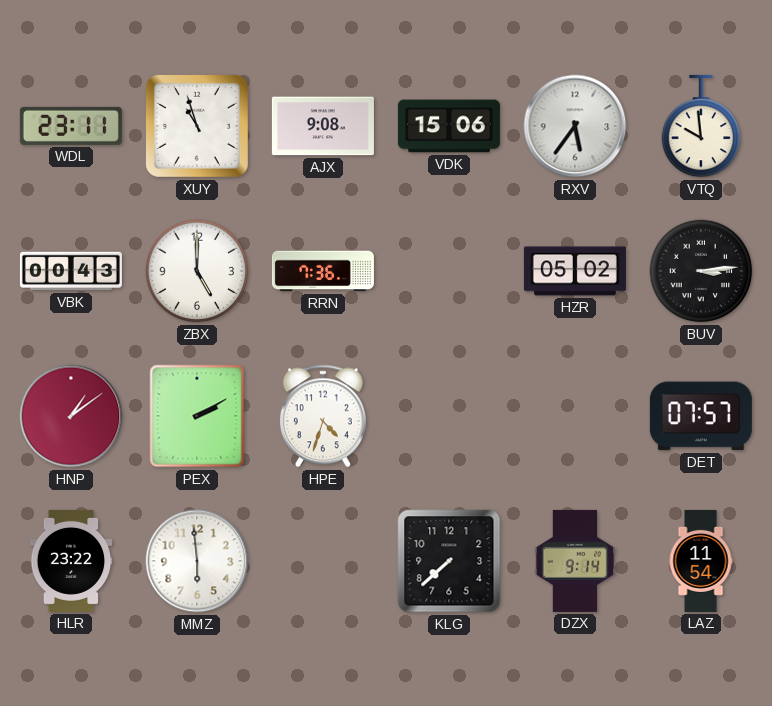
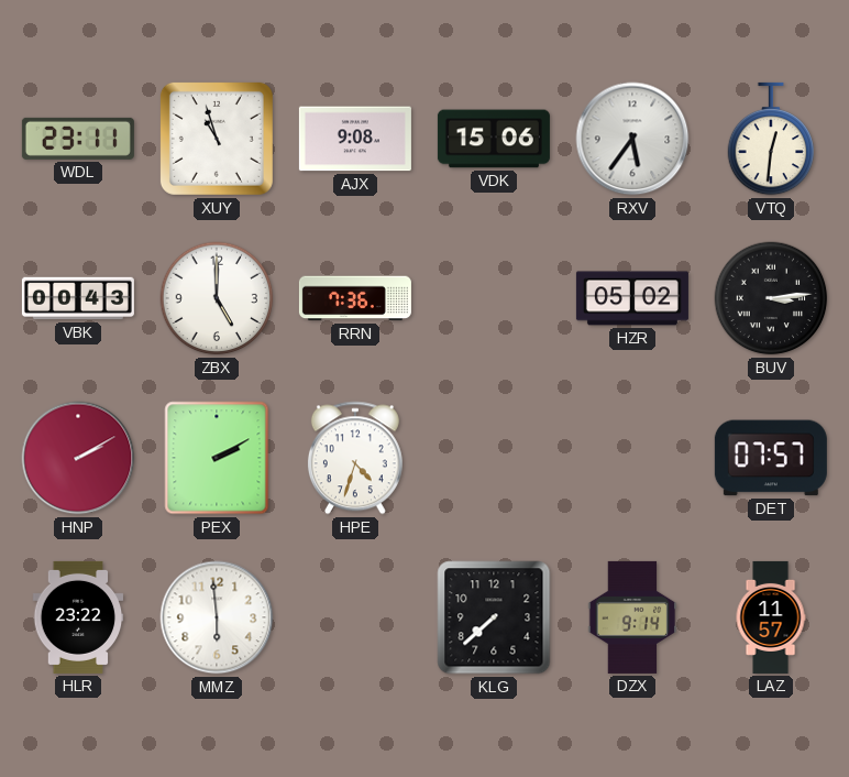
VTQ: 9:59 -> 12:31 (771, 139)
HNP: 1:09 -> 2:10 (78, 458)
LAZ: 11:54 -> 11:57 (771, 617)
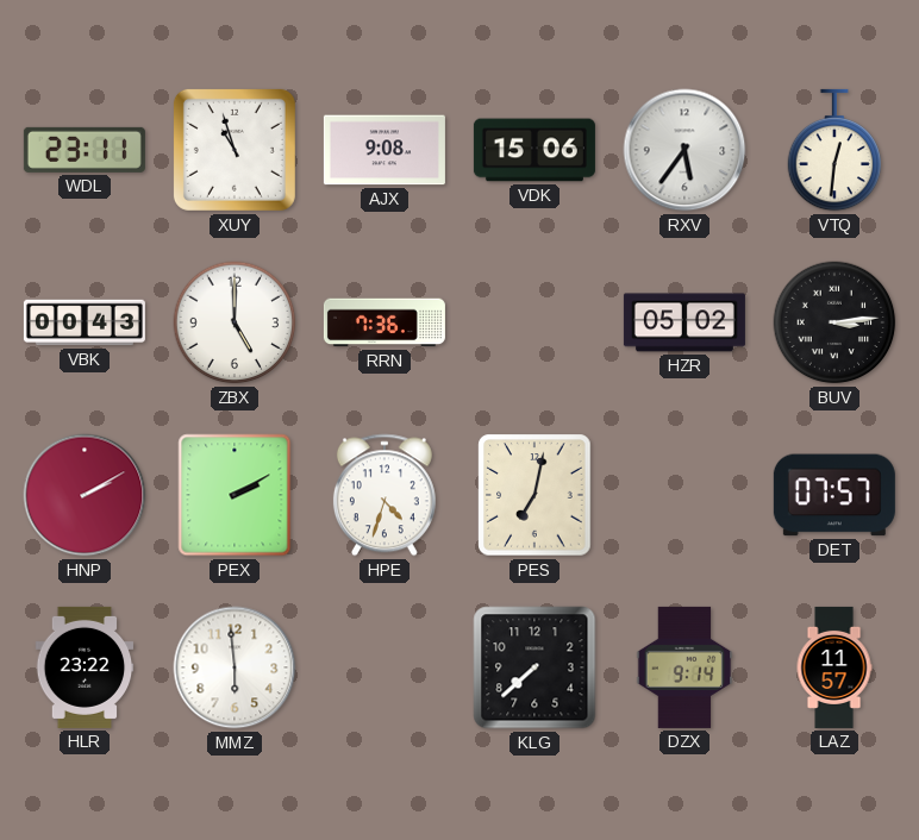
PES: none -> 7:02 (534, 495)
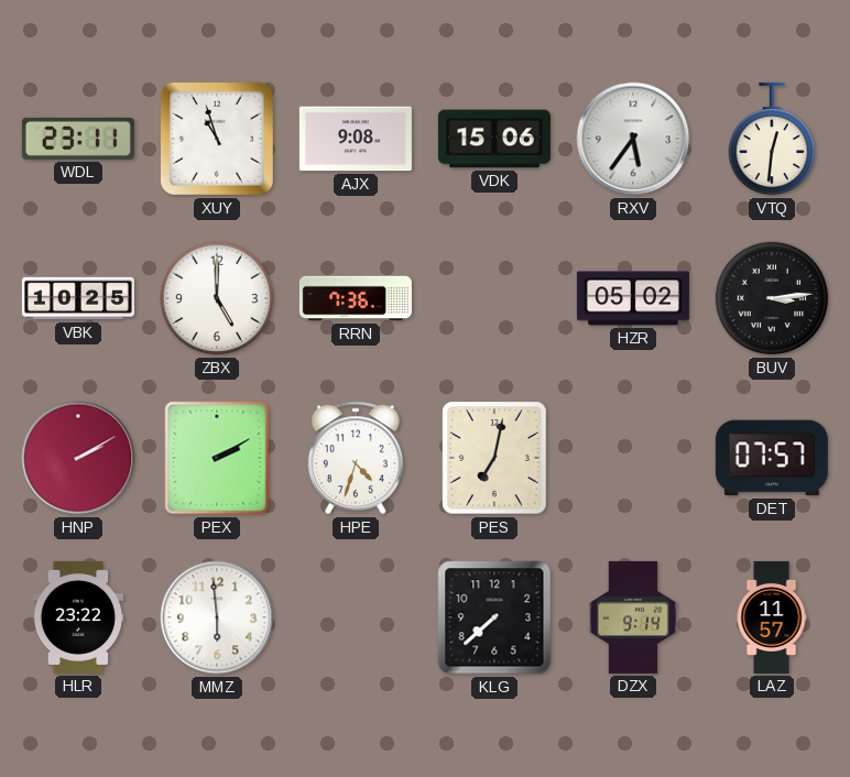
VBK: 00:43 -> 10:25 (78, 298)
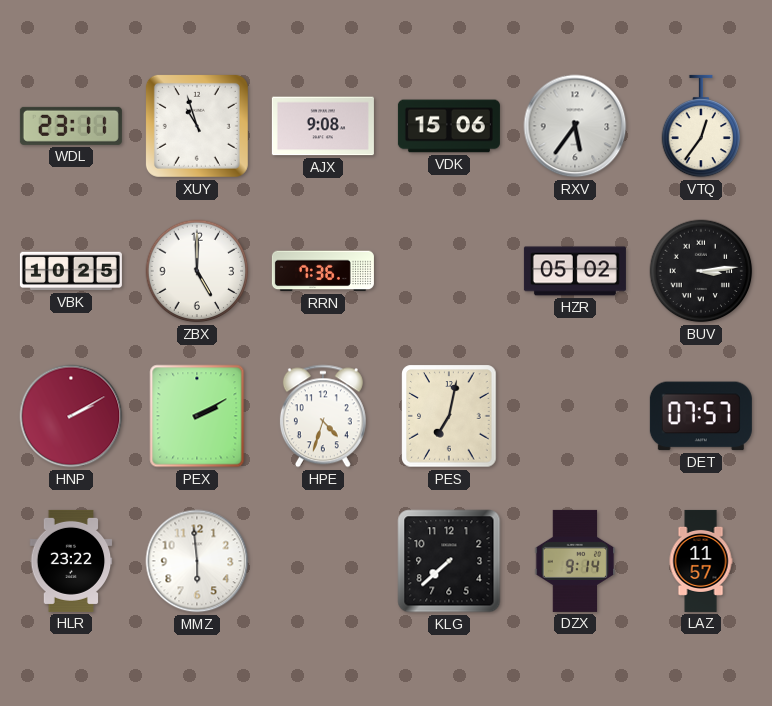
VTQ: 12:31 -> 12:36 (701, 126)
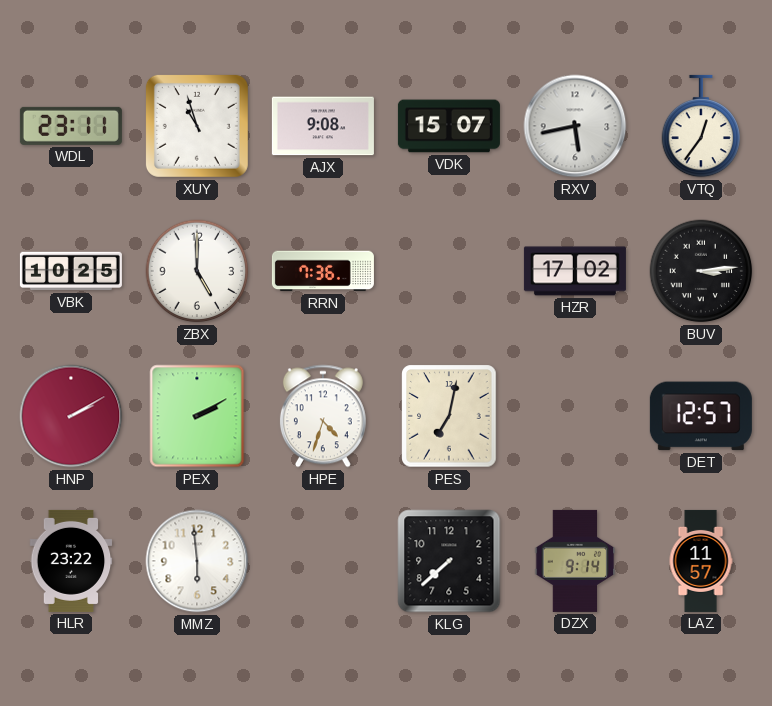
VDK: 15:06 -> 15:07 (449, 126)
RXV: 5:36 -> 5:43 (575, 126)
HZR: 05:02 -> 17:02 (575, 271)
DET: 07:57 -> 12:57 (701, 416)
